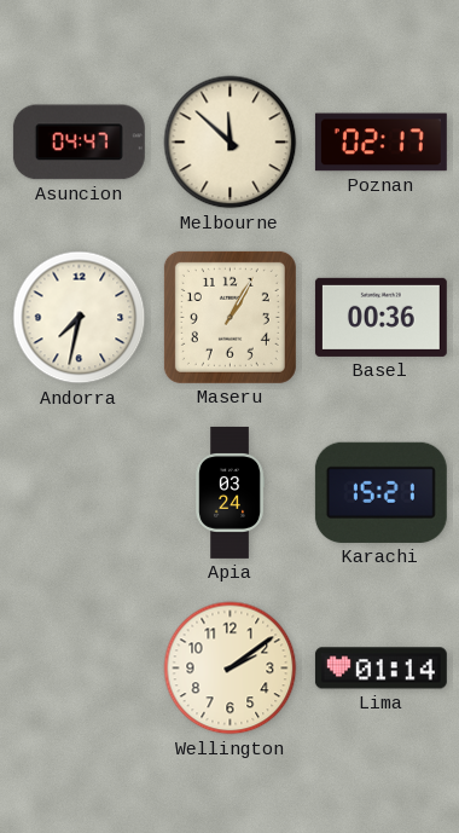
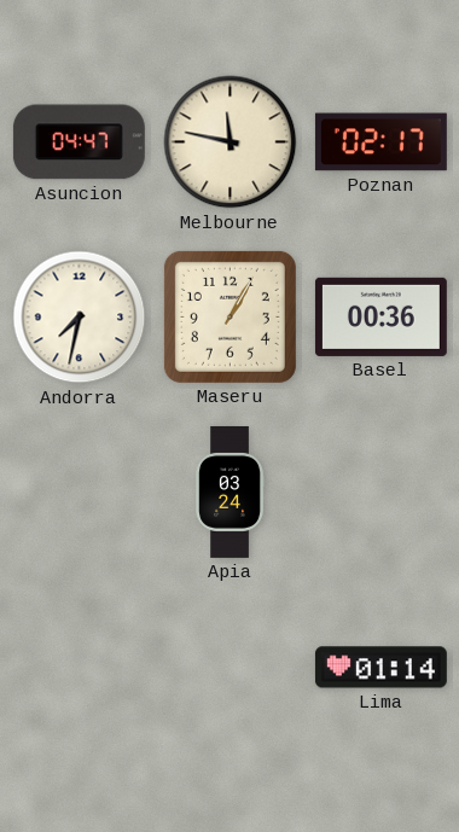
Melbourne: 11:52 -> 11:47 (231, 142)
Karachi: 15:21 -> none (380, 492)
Wellington: 2:09 -> none (231, 669)
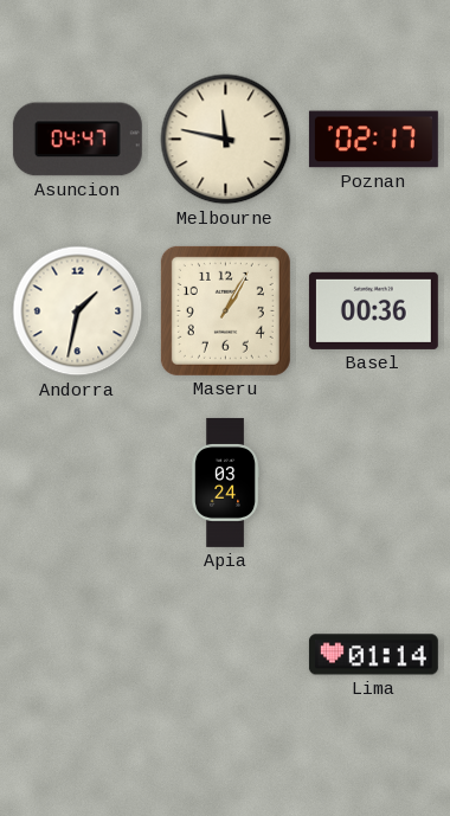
Andorra: 7:32 -> 1:32 (78, 311)
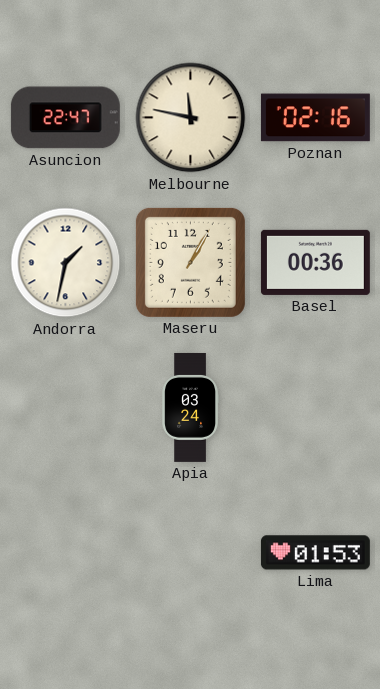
Asuncion: 04:47 -> 22:47 (65, 118)
Poznan: 02:17 -> 02:16 (315, 118)
Lima: 01:14 -> 01:53 (315, 553)
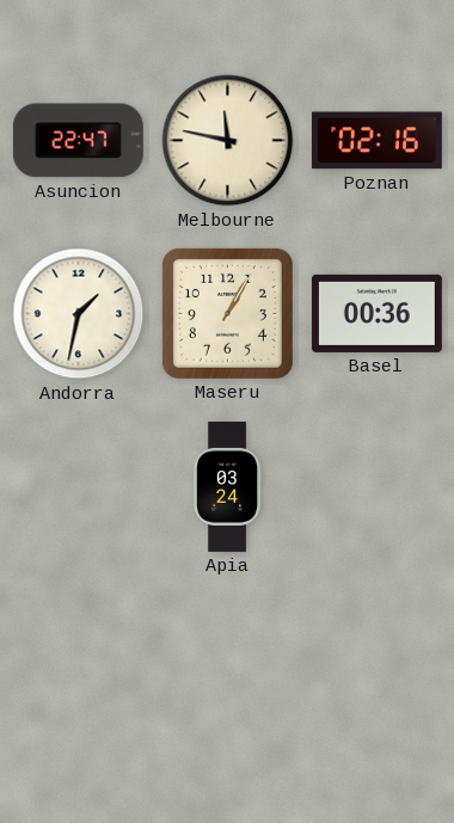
Lima: 01:53 -> none (315, 553)
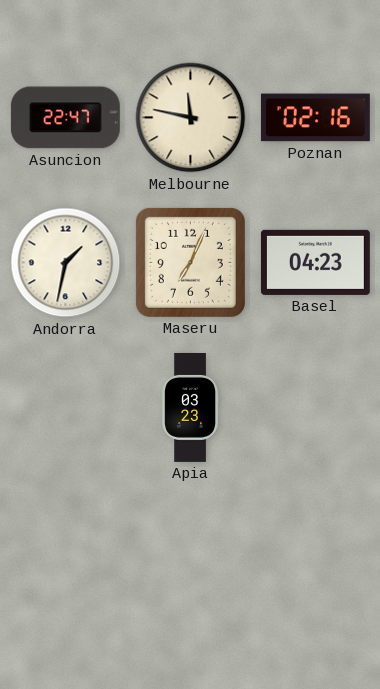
Maseru: 1:05 -> 7:04 (190, 262)
Basel: 00:36 -> 04:23 (315, 262)
Apia: 03:24 -> 03:23 (190, 407)
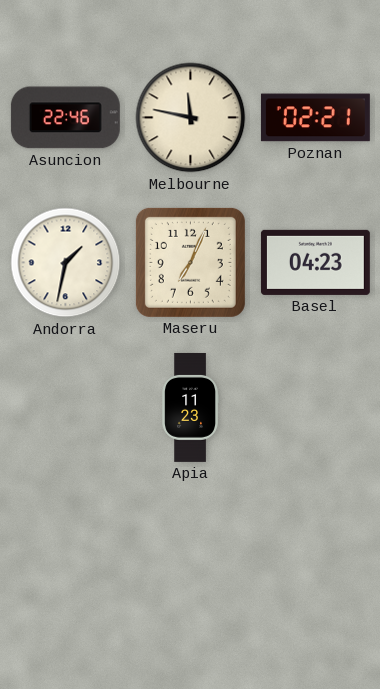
Asuncion: 22:47 -> 22:46 (65, 118)
Poznan: 02:16 -> 02:21 (315, 118)
Apia: 03:23 -> 11:23 (190, 407)
